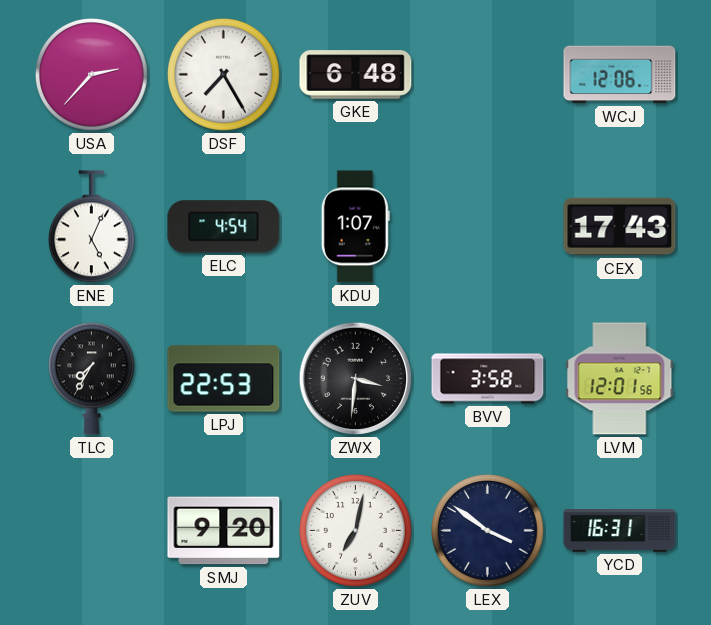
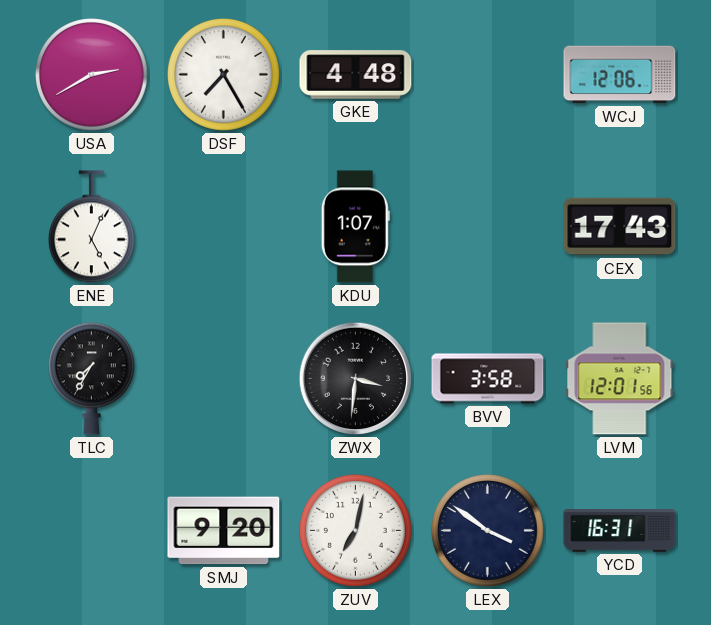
USA: 2:37 -> 2:40 (92, 75)
GKE: 6:48 -> 4:48 (356, 75)
ELC: 4:54 -> none (224, 227)
LPJ: 22:53 -> none (224, 379)
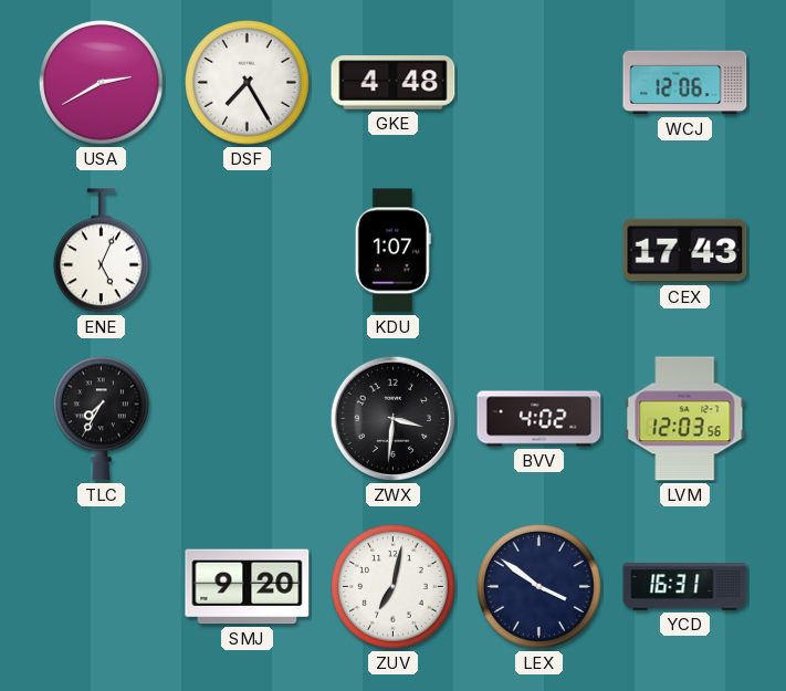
BVV: 3:58 -> 4:02 (539, 419)
LVM: 12:01 -> 12:03 (685, 419)
